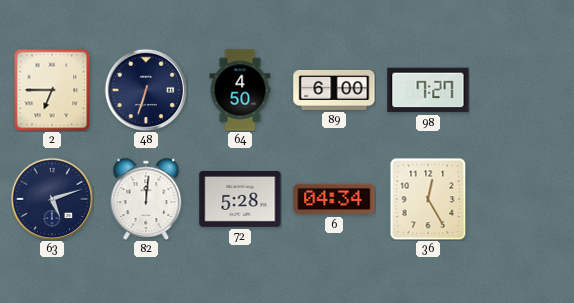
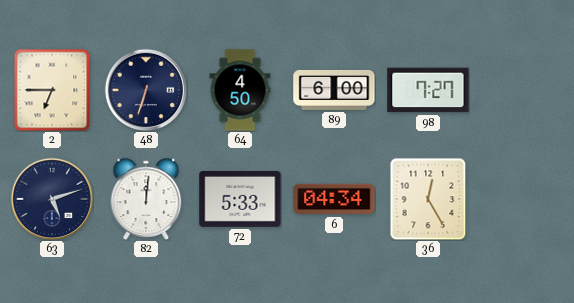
72: 5:28 -> 5:33 (240, 199)
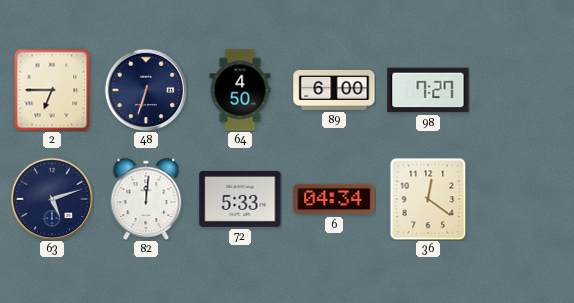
36: 12:25 -> 12:21 (428, 199)
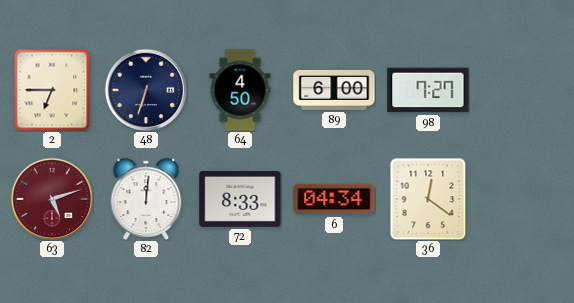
63 dial: navy -> burgundy (52, 199)
72: 5:33 -> 8:33 (240, 199)
